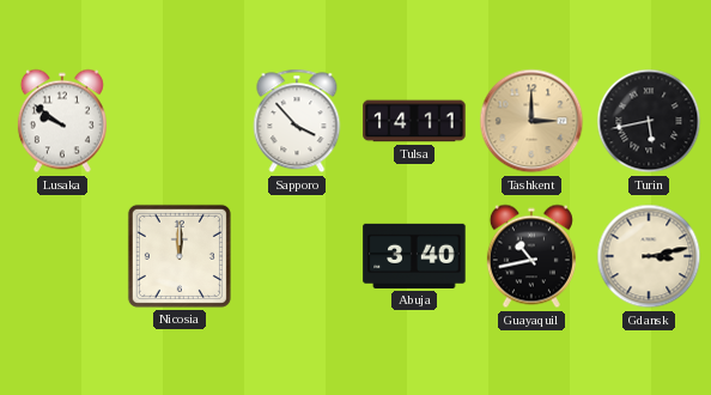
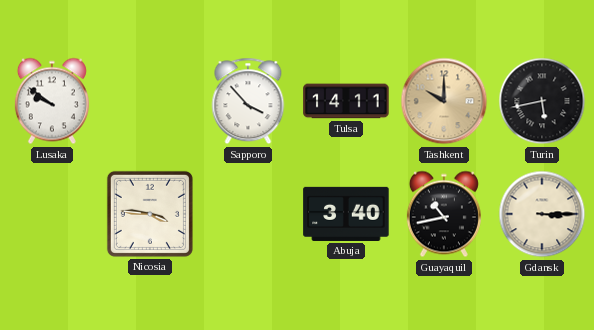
Tashkent: 3:00 -> 10:00 (444, 101)
Nicosia: 12:00 -> 3:46 (150, 214)
Gdansk: 3:13 -> 3:15 (542, 214)
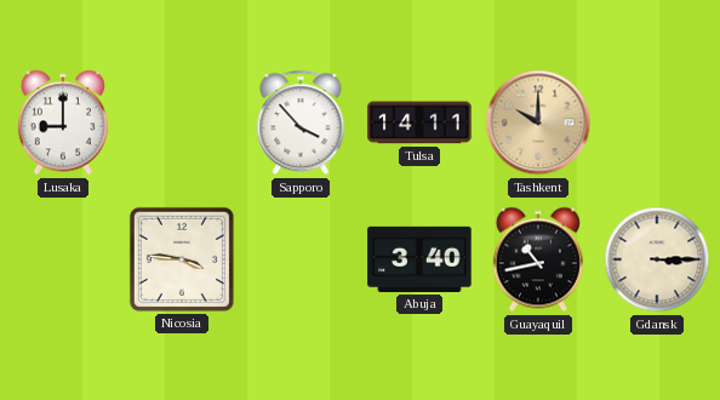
Lusaka: 9:51 -> 9:00 (63, 122)
Turin: 5:43 -> none (542, 101)
